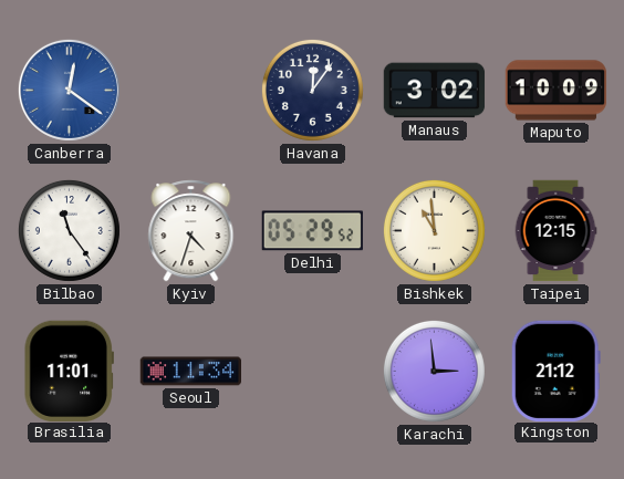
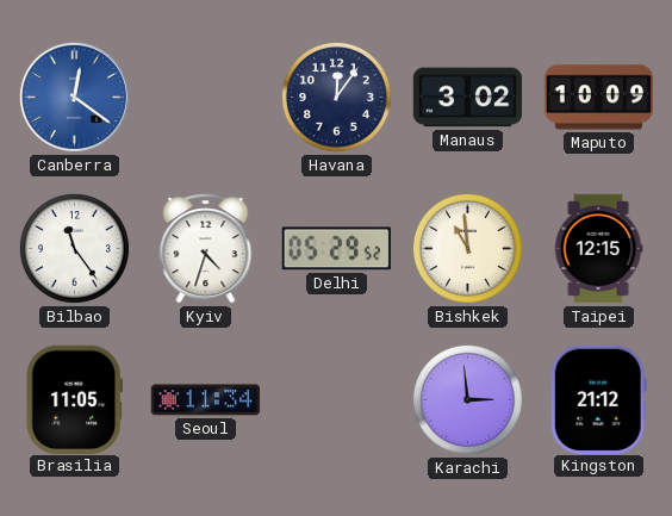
Brasilia: 11:01 -> 11:05 (74, 399)
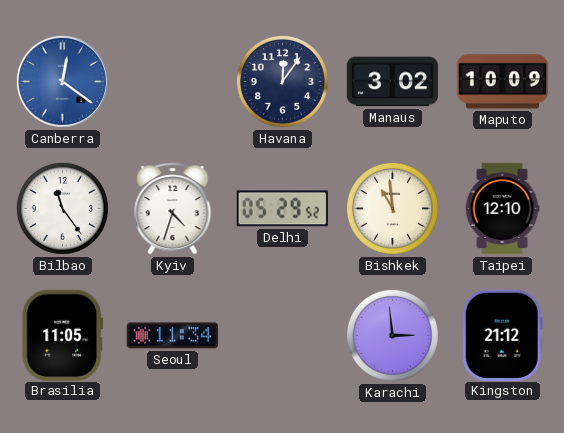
Taipei: 12:15 -> 12:10 (502, 209)
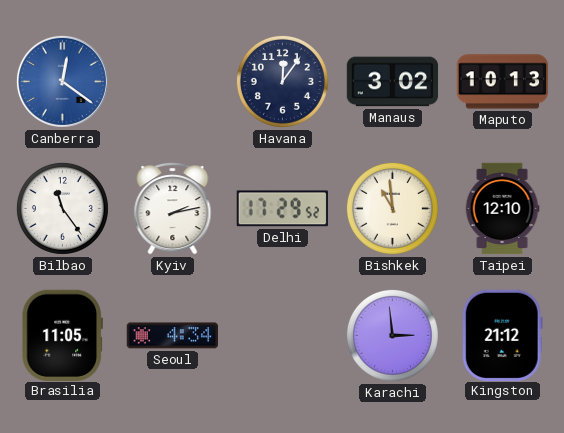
Maputo: 10:09 -> 10:13 (503, 82)
Kyiv: 4:33 -> 2:13 (173, 209)
Delhi: 05:29 -> 17:29 (282, 209)
Seoul: 11:34 -> 4:34 (172, 336)
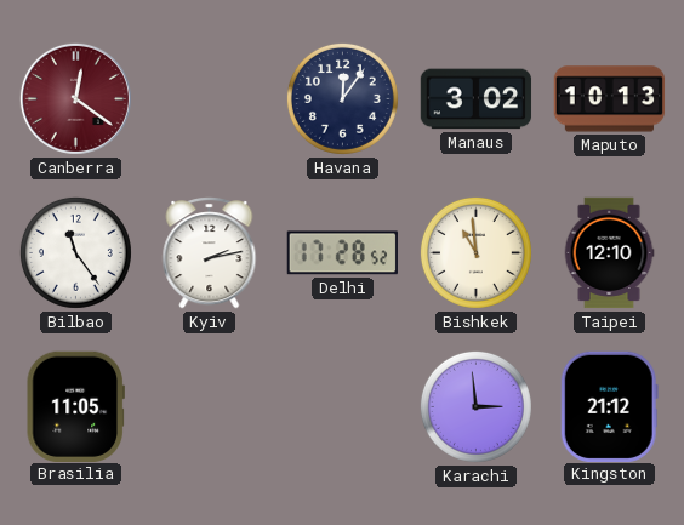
Canberra dial: blue -> burgundy (75, 98)
Delhi: 17:29 -> 17:28 (342, 253)
Seoul: 4:34 -> none (172, 336)
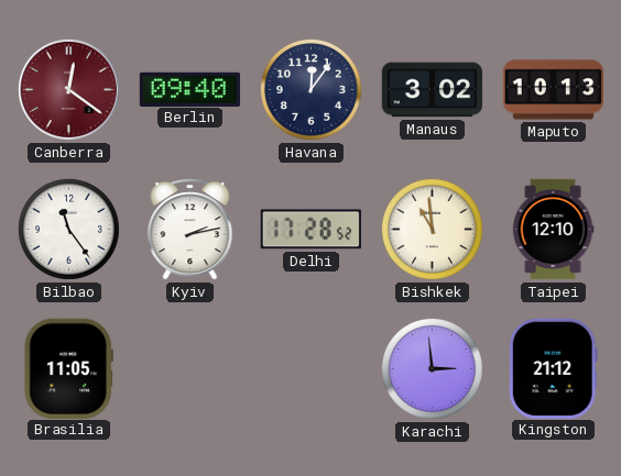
Berlin: none -> 09:40 (189, 89)
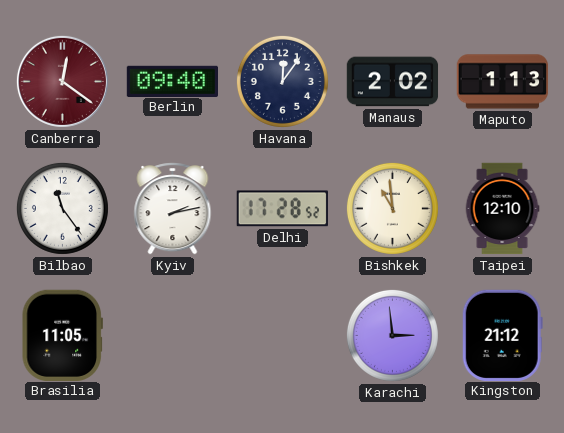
Manaus: 3:02 -> 2:02 (393, 82)
Maputo: 10:13 -> 1:13 (503, 82)
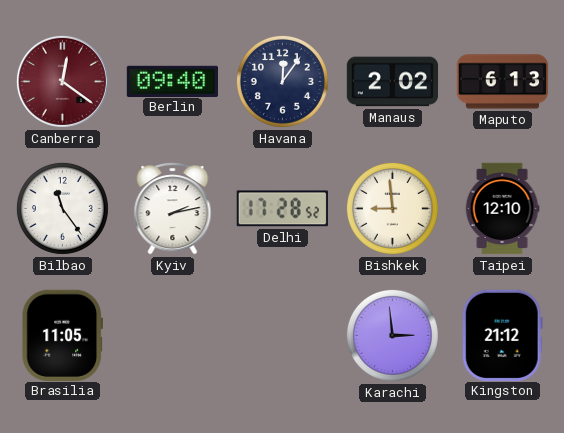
Maputo: 1:13 -> 6:13 (503, 82)
Bishkek: 10:59 -> 8:59 (392, 208)
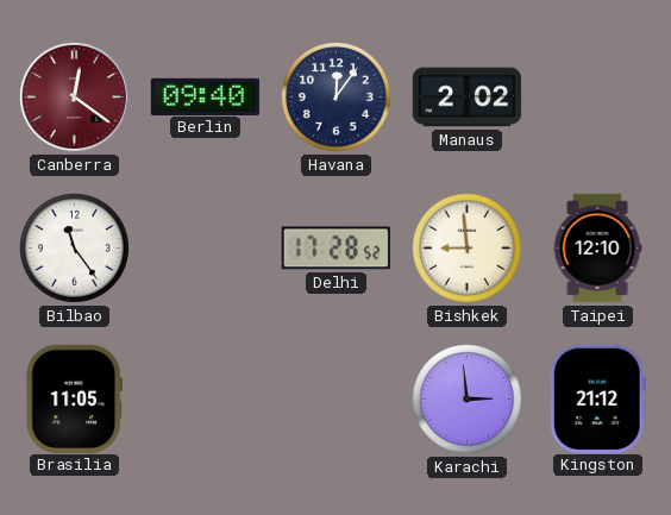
Maputo: 6:13 -> none (503, 82)
Kyiv: 2:13 -> none (173, 209)
